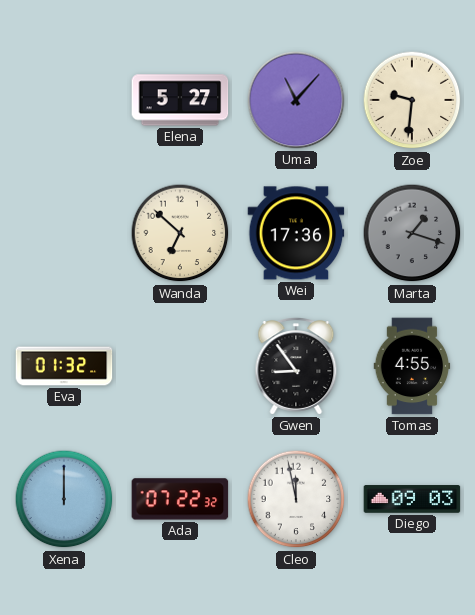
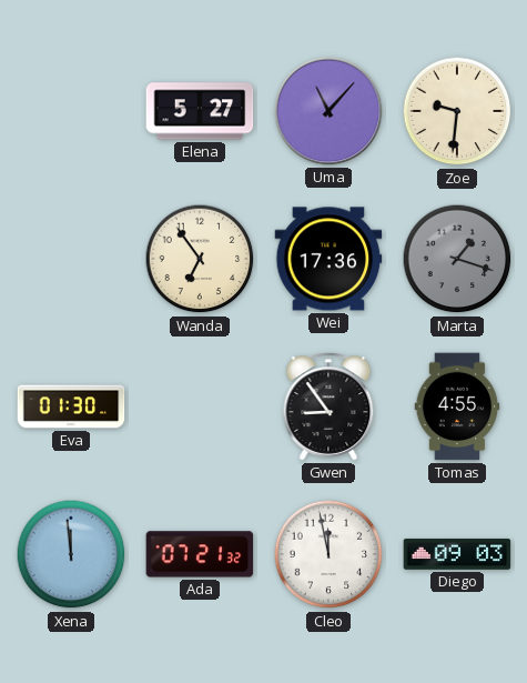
Wanda: 6:52 -> 6:54 (200, 259)
Eva: 01:32 -> 01:30 (71, 406)
Xena: 12:00 -> 11:59 (71, 554)
Ada: 07:22 -> 07:21 (200, 554)
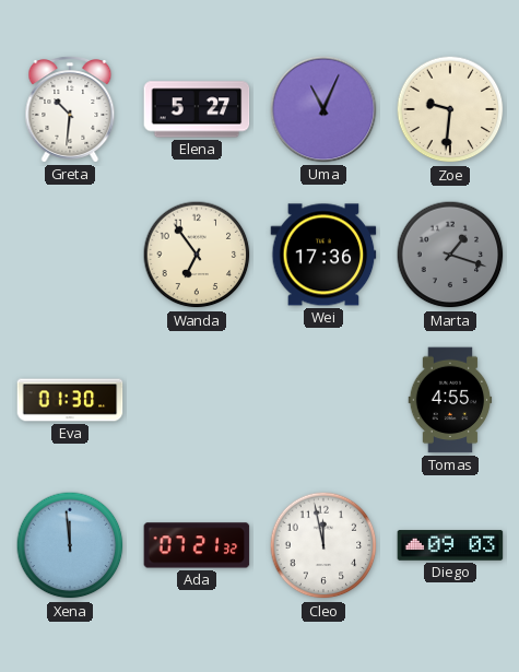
Greta: none -> 10:31 (70, 109)
Uma: 11:07 -> 11:04 (323, 109)
Gwen: 8:54 -> none (328, 406)
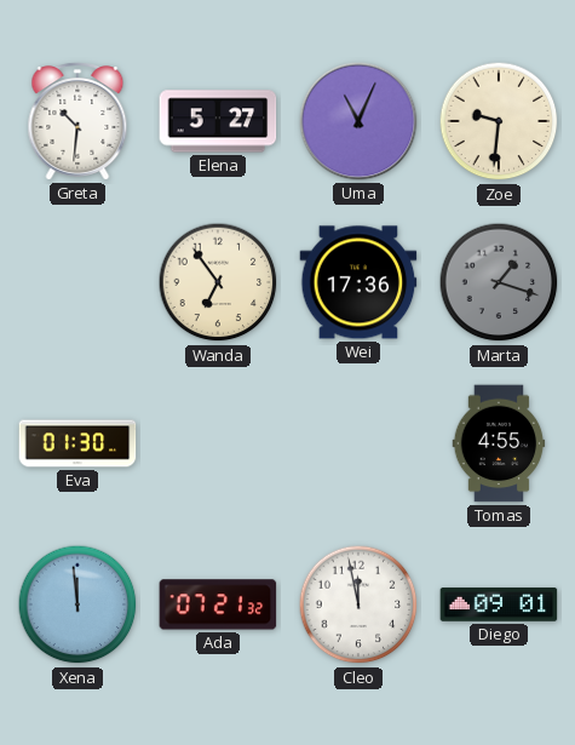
Diego: 09:03 -> 09:01 (499, 604)
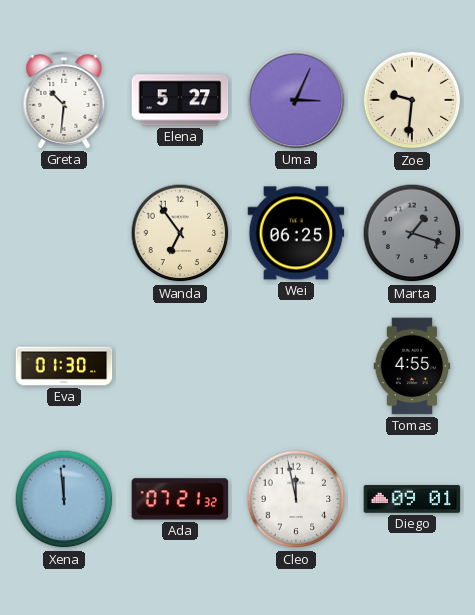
Uma: 11:04 -> 3:04 (296, 100)
Wei: 17:36 -> 06:25 (296, 233)
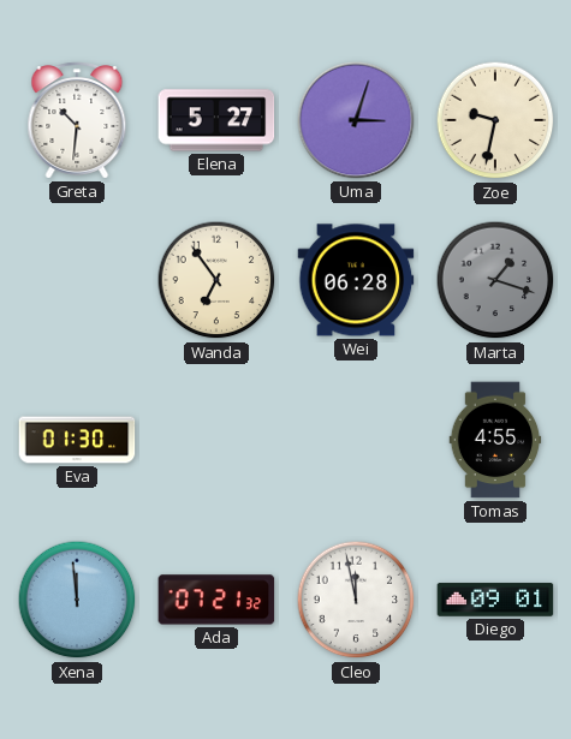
Uma: 3:04 -> 3:03 (356, 120)
Zoe: 9:31 -> 9:32 (495, 120)
Wei: 06:25 -> 06:28 (356, 280)
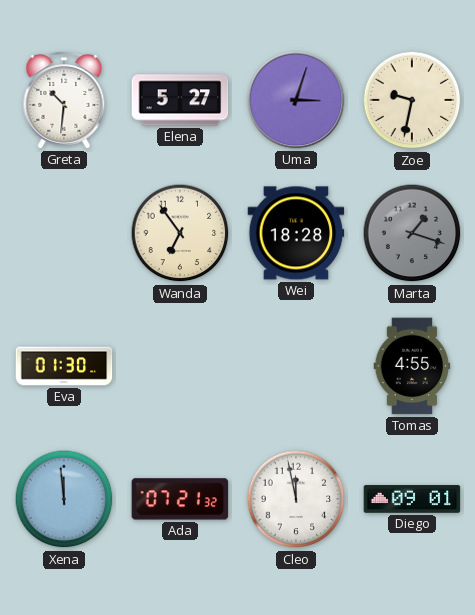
Wei: 06:28 -> 18:28 (296, 233)
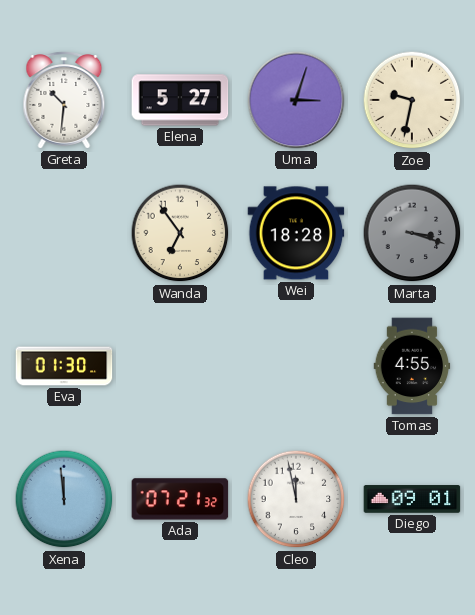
Marta: 1:18 -> 3:18 (412, 233)
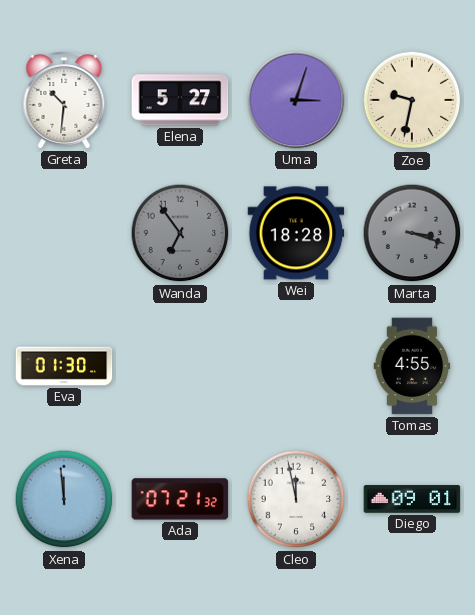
Wanda dial: cream -> grey (180, 233)
